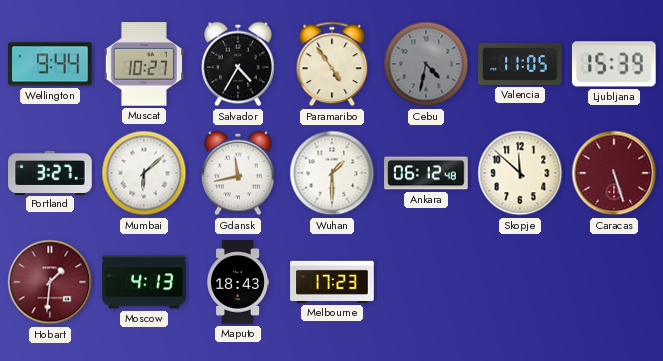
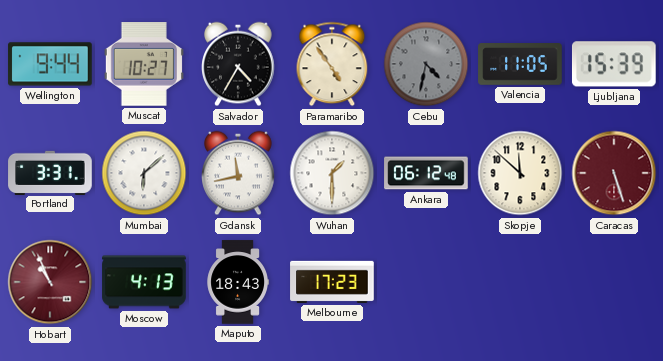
Portland: 3:27 -> 3:31 (50, 172)
Hobart: 1:31 -> 10:56 (50, 282)
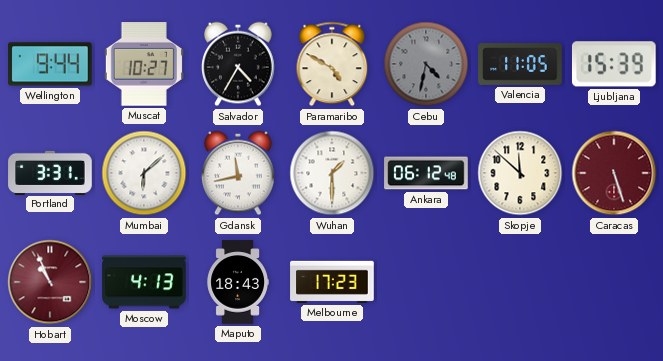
Paramaribo: 4:54 -> 4:50 (332, 64)
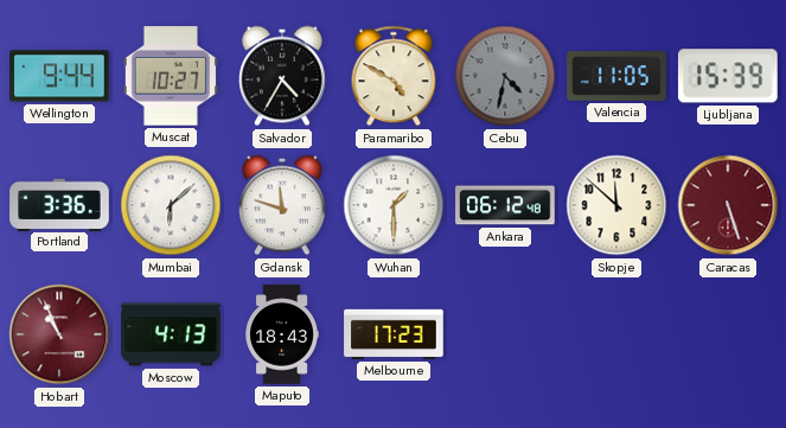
Portland: 3:31 -> 3:36 (59, 204)
Gdansk: 11:43 -> 11:48 (282, 205)
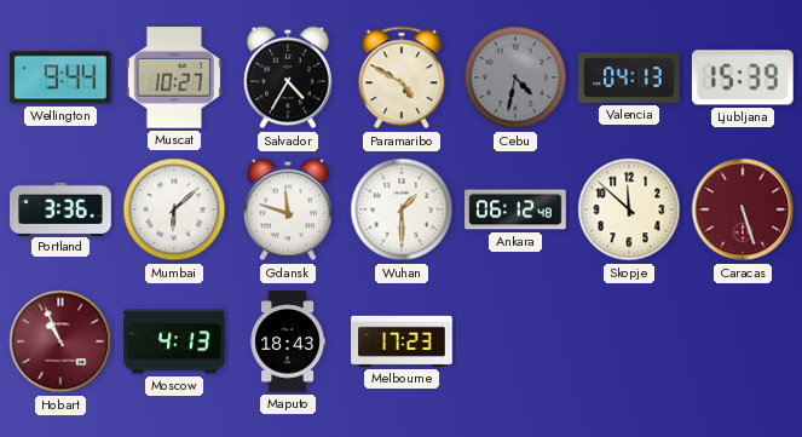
Valencia: 11:05 -> 04:13 (629, 77)
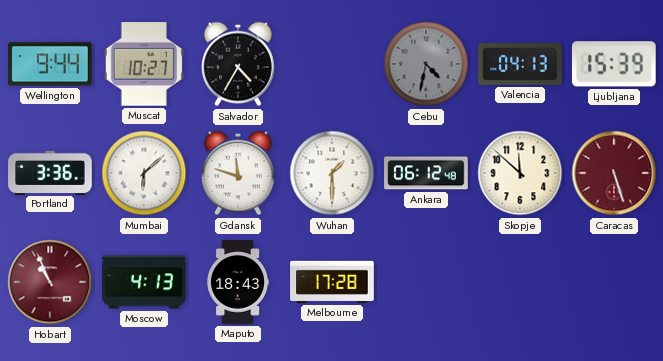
Paramaribo: 4:50 -> none (402, 77)
Melbourne: 17:23 -> 17:28 (332, 282)
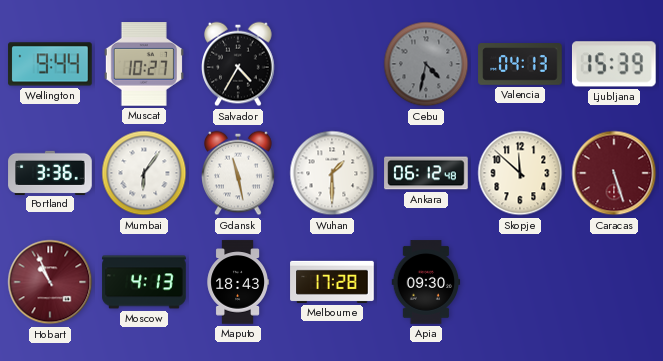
Mumbai: 6:08 -> 6:06 (144, 173)
Gdansk: 11:48 -> 11:28 (238, 173)
Apia: none -> 09:30 (426, 282)
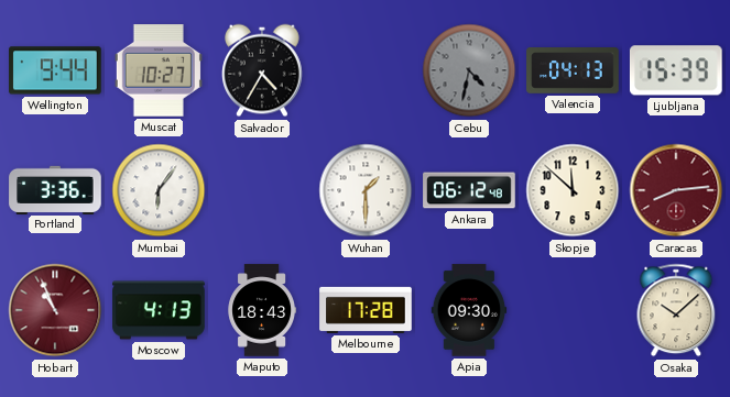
Gdansk: 11:28 -> none (238, 173)
Caracas: 5:27 -> 8:14 (676, 190)
Osaka: none -> 10:08 (676, 310)
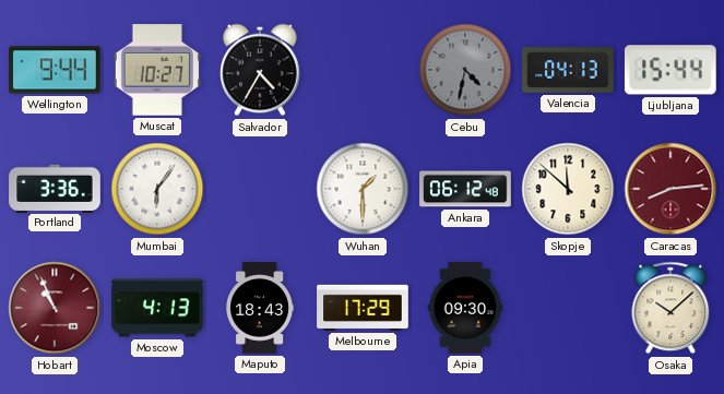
Ljubljana: 15:39 -> 15:44 (670, 70)
Melbourne: 17:28 -> 17:29 (363, 308)
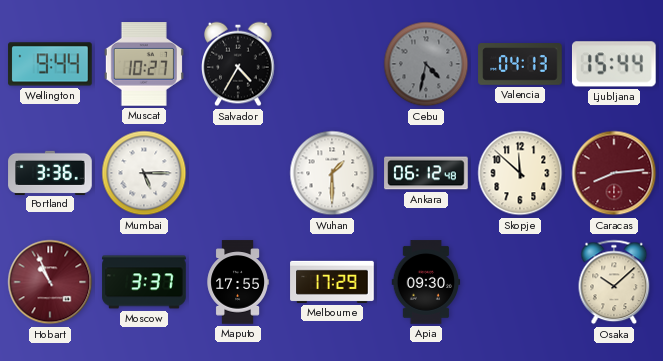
Mumbai: 6:06 -> 5:15 (144, 173)
Moscow: 4:13 -> 3:37 (144, 282)
Maputo: 18:43 -> 17:55 (237, 282)
